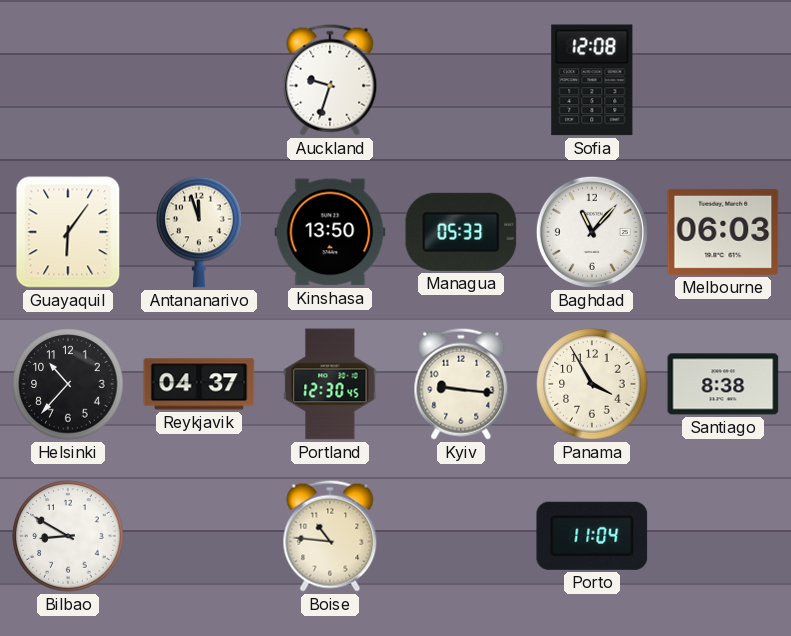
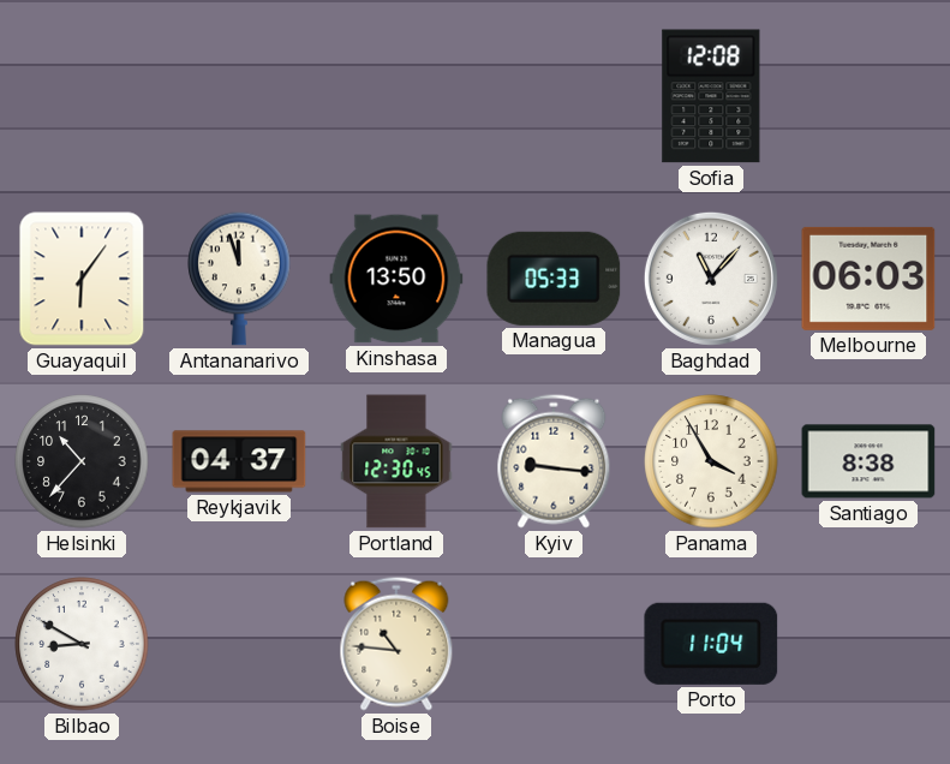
Auckland: 9:33 -> none (330, 80)
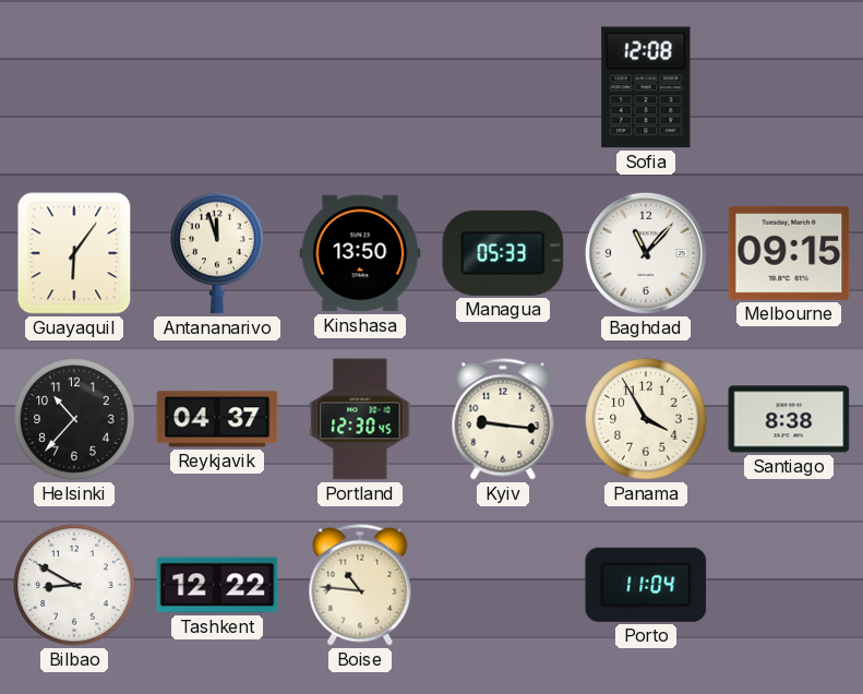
Melbourne: 06:03 -> 09:15 (789, 253)
Tashkent: none -> 12:22 (217, 585)
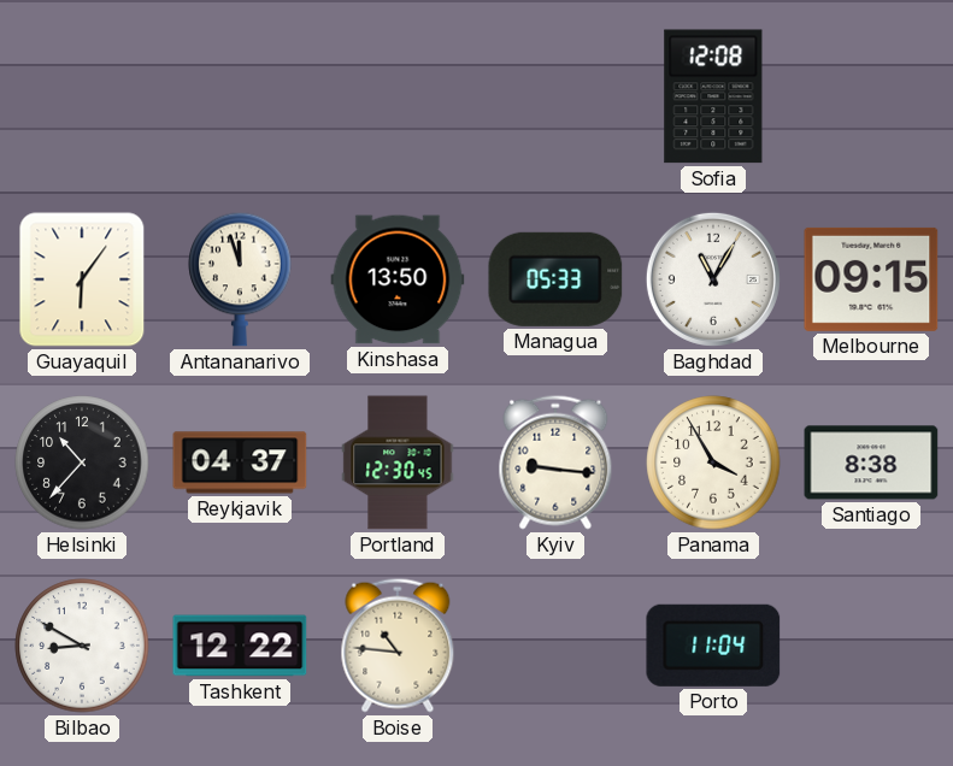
Baghdad: 11:07 -> 11:05 (713, 279)
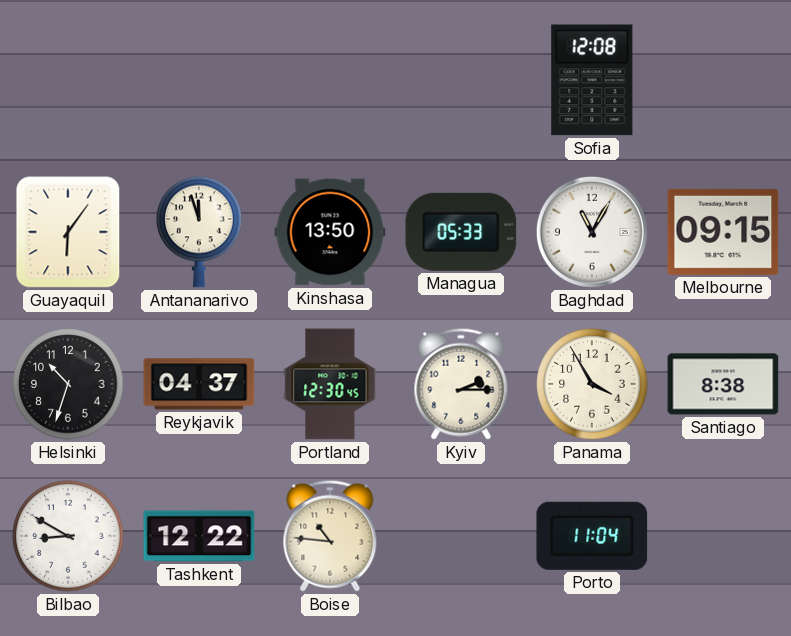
Helsinki: 10:37 -> 10:33 (68, 384)
Kyiv: 9:16 -> 2:15 (461, 384)
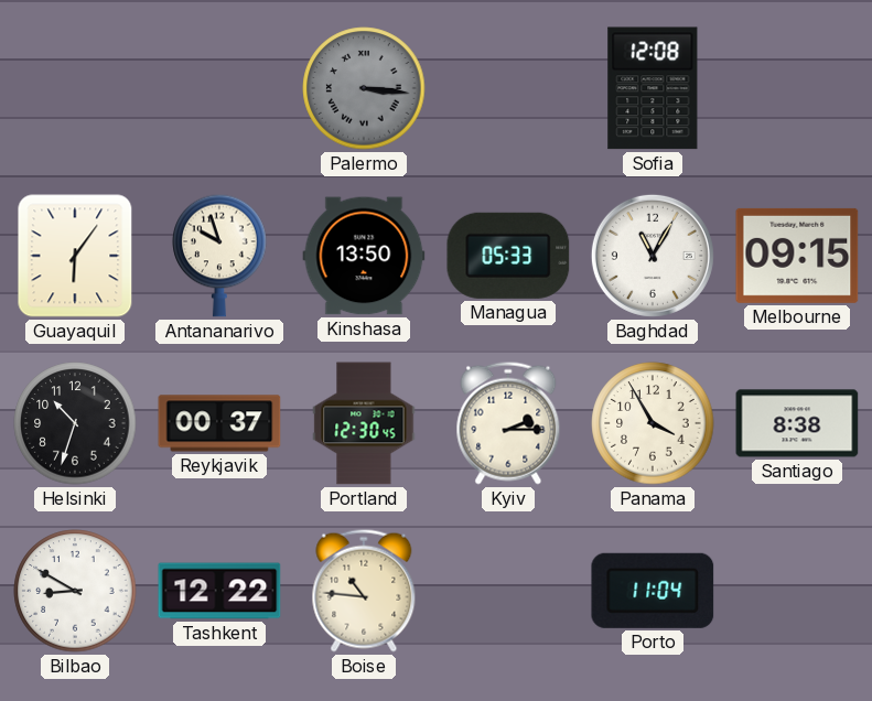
Palermo: none -> 3:16 (364, 88)
Antananarivo: 11:57 -> 9:57 (219, 256)
Reykjavik: 04:37 -> 00:37 (219, 423)
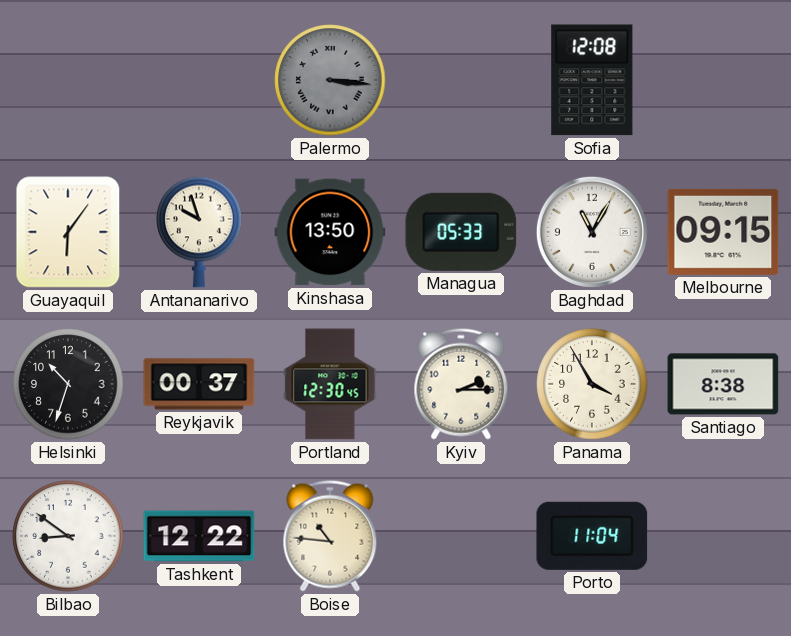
Bilbao: 8:50 -> 8:51 (68, 536)
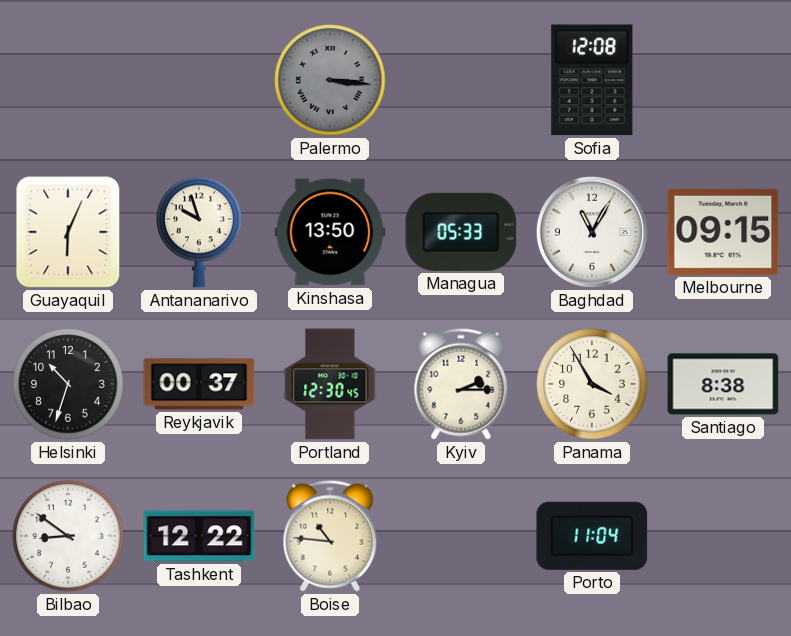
Guayaquil: 6:06 -> 6:04 (68, 232)
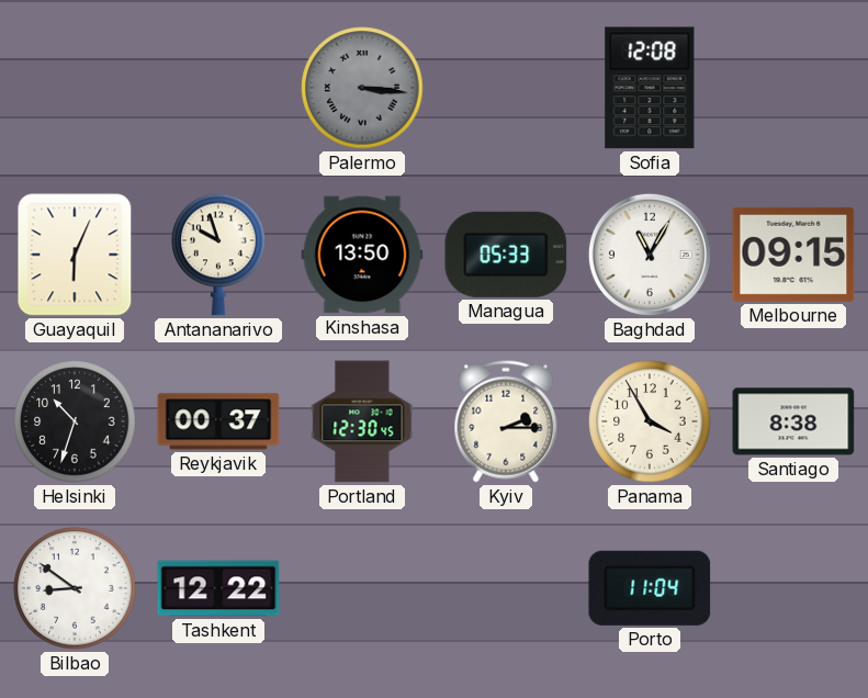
Boise: 10:46 -> none (330, 536)
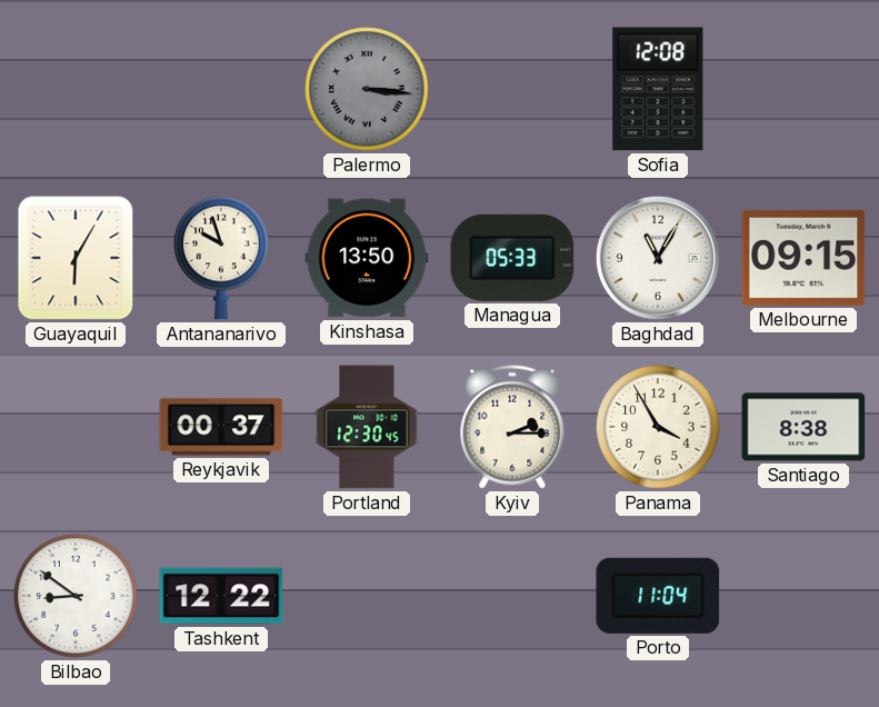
Guayaquil: 6:04 -> 6:05 (76, 258)
Helsinki: 10:33 -> none (75, 421)
